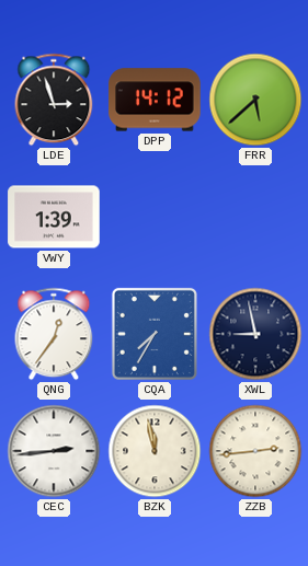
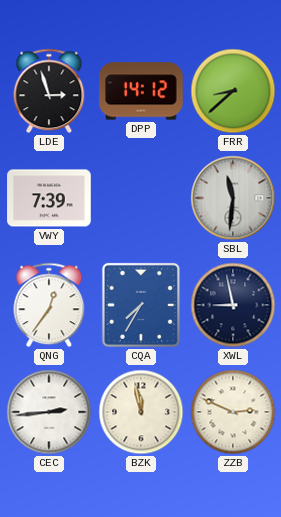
FRR: 5:38 -> 8:38 (233, 91)
VWY: 1:39 -> 7:39 (49, 198)
SBL: none -> 11:31 (233, 198)
ZZB: 2:44 -> 2:49 (233, 412)
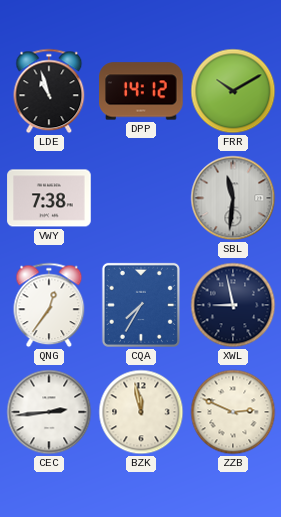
LDE: 2:57 -> 10:57 (49, 91)
FRR: 8:38 -> 10:10 (233, 91)
VWY: 7:39 -> 7:38 (49, 198)
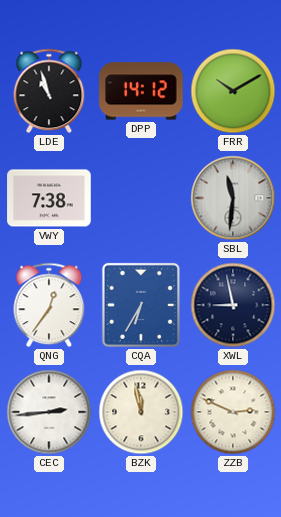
CQA: 7:35 -> 6:35 (141, 305)
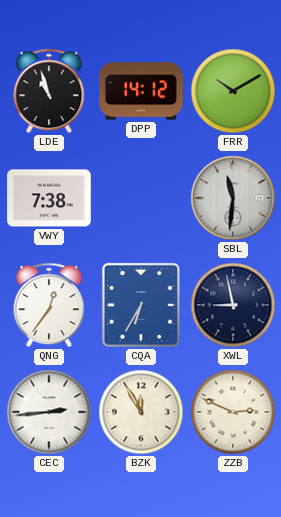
BZK: 11:58 -> 11:55 (141, 412)
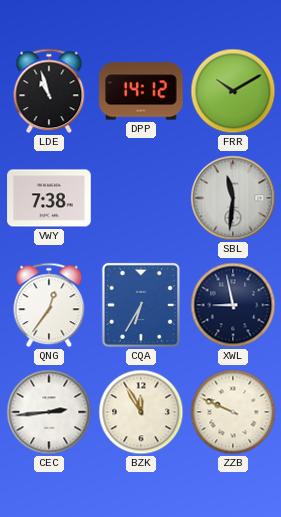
ZZB: 2:49 -> 9:49 (233, 412)
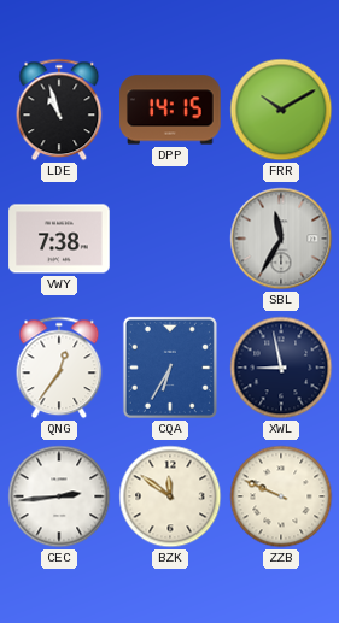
DPP: 14:12 -> 14:15 (170, 110)
SBL: 11:31 -> 11:35 (281, 239)
BZK: 11:55 -> 11:51 (170, 496)
